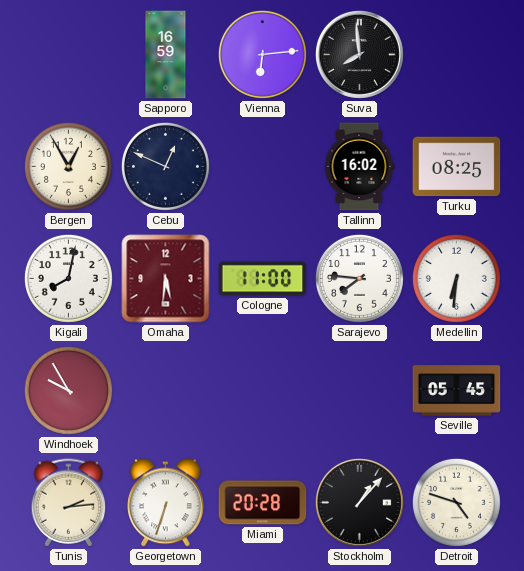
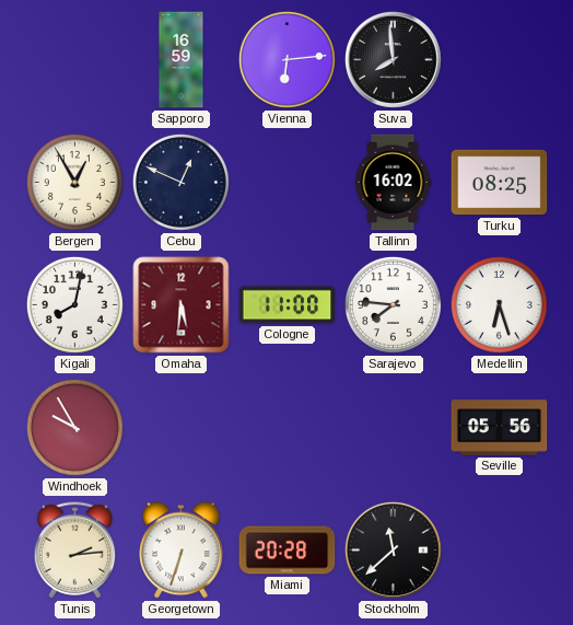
Medellin: 6:31 -> 6:27 (499, 304)
Seville: 05:45 -> 05:56 (500, 428)
Stockholm: 1:07 -> 11:38 (393, 549)
Detroit: 4:48 -> none (456, 502)
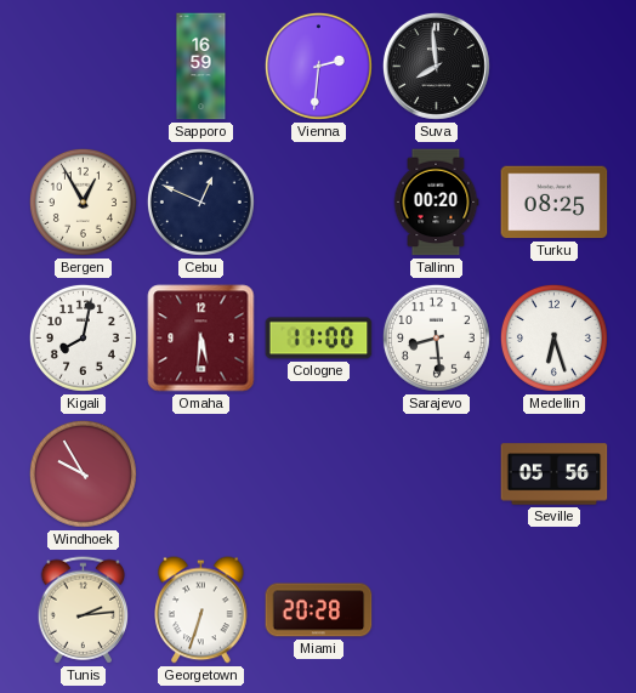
Vienna: 6:14 -> 2:31 (318, 66)
Tallinn: 16:02 -> 00:20 (436, 203)
Sarajevo: 7:46 -> 8:29 (436, 337)
Stockholm: 11:38 -> none (393, 549)
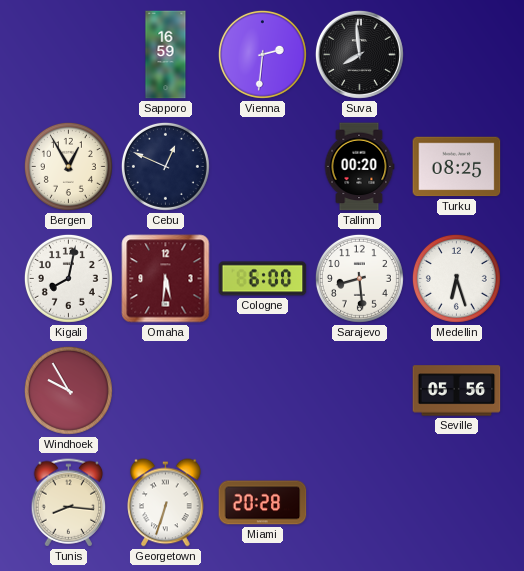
Cologne: 11:00 -> 6:00 (263, 279)
Tunis: 2:14 -> 8:16 (69, 503)
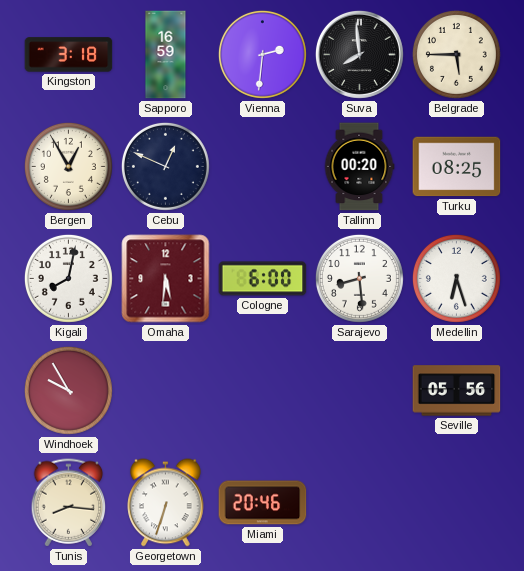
Kingston: none -> 3:18 (69, 55)
Belgrade: none -> 5:45 (456, 54)
Miami: 20:28 -> 20:46 (263, 503)
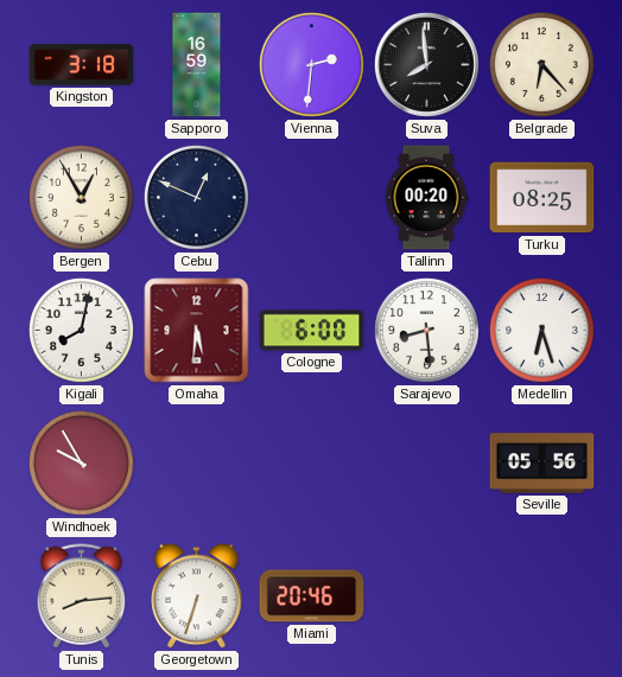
Belgrade: 5:45 -> 6:23 (541, 64)
Tunis: 8:16 -> 8:14 (82, 596)
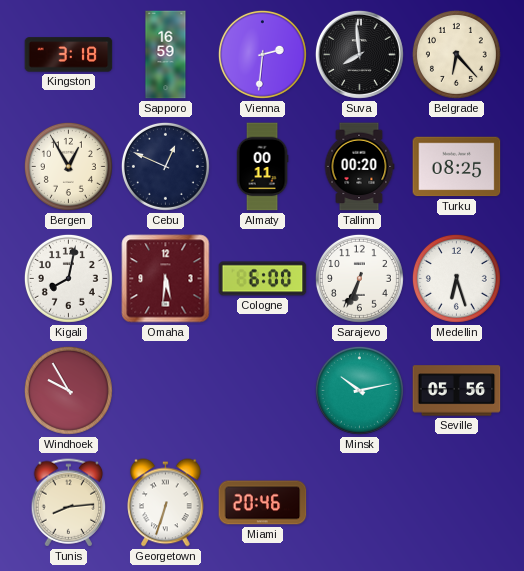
Almaty: none -> 00:11 (262, 167)
Sarajevo: 8:29 -> 6:34 (359, 278)
Minsk: none -> 10:13 (359, 390)
